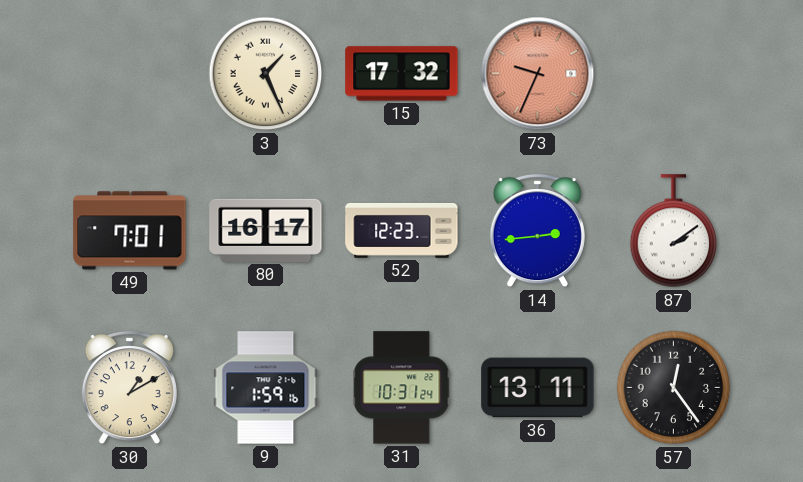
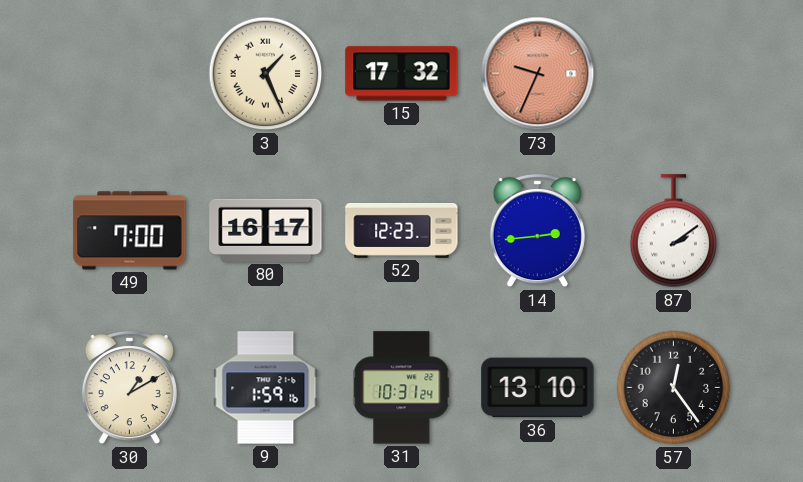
49: 7:01 -> 7:00 (130, 231)
36: 13:11 -> 13:10 (538, 388)
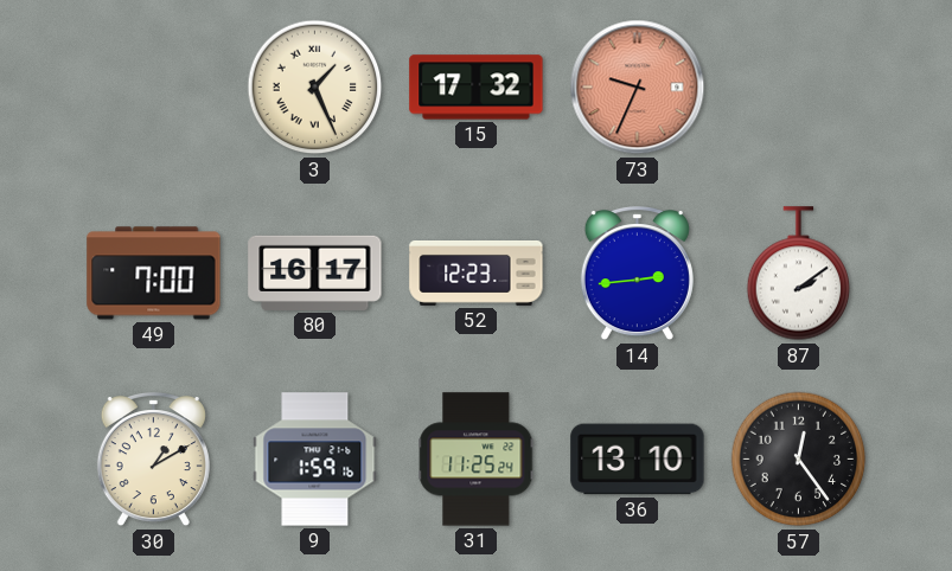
31: 10:31 -> 11:25 (477, 460)
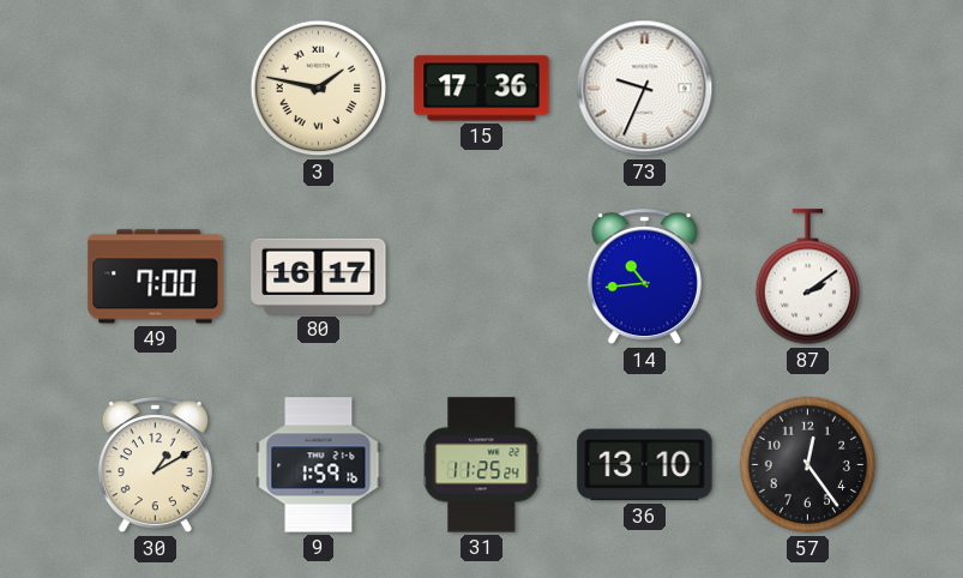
3: 1:26 -> 1:47 (319, 89)
15: 17:32 -> 17:36 (482, 89)
73 dial: salmon -> white (645, 89)
52: 12:23 -> none (477, 272)
14: 2:44 -> 10:44 (644, 278)
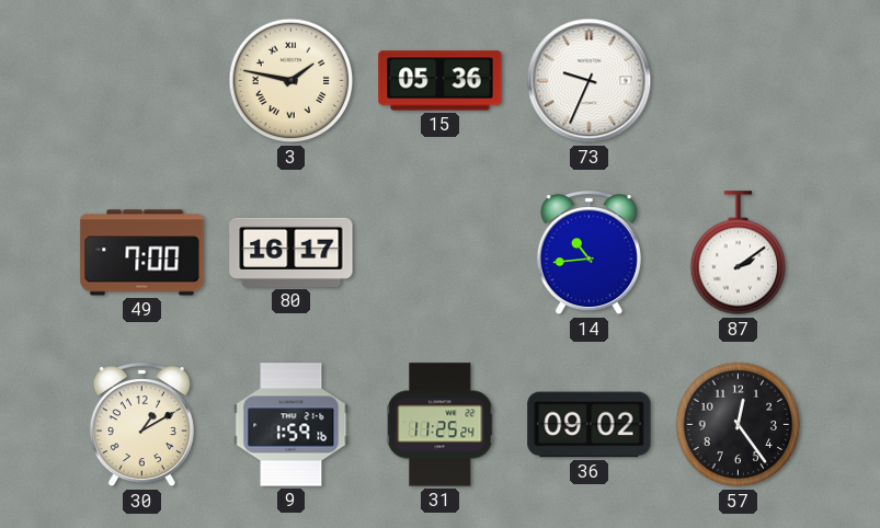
15: 17:36 -> 05:36 (441, 81)
36: 13:10 -> 09:02 (590, 425)
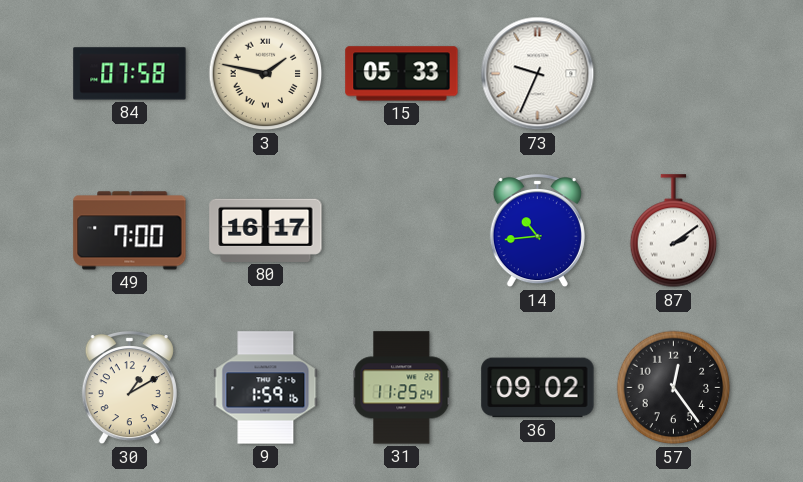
84: none -> 07:58 (130, 74)
15: 05:36 -> 05:33 (402, 74)
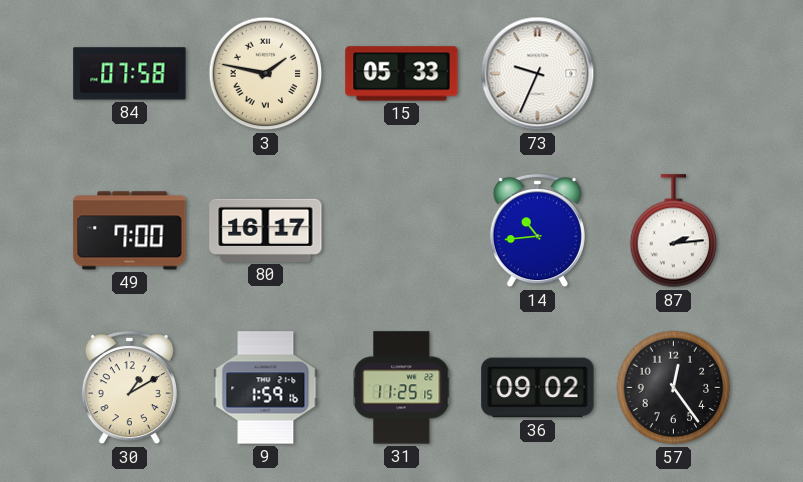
87: 2:09 -> 2:14 (674, 231)
31: 11:25:24 -> 11:25:15 (402, 388)
